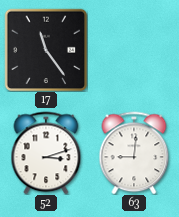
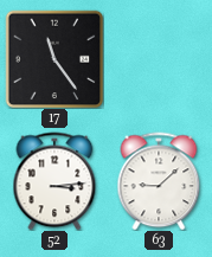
52: 3:12 -> 3:14 (54, 181)
63: 9:01 -> 9:08 (159, 181)
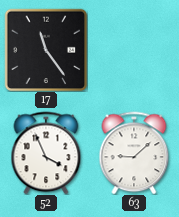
52: 3:14 -> 3:56 (46, 153)
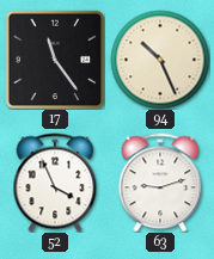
94: none -> 10:26 (160, 60)
63: 9:08 -> 9:12 (160, 183)
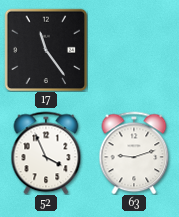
94: 10:26 -> none (160, 60)
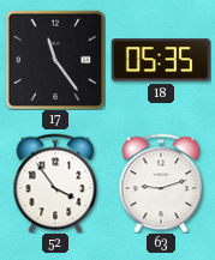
18: none -> 05:35 (161, 60)
52: 3:56 -> 3:54 (55, 183)
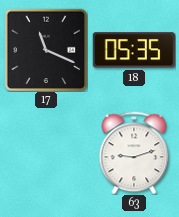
17: 11:24 -> 11:19 (46, 50)
52: 3:54 -> none (55, 183)
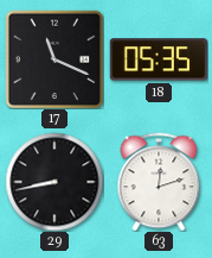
29: none -> 8:43 (54, 182)
63: 9:12 -> 12:12 (159, 182)
